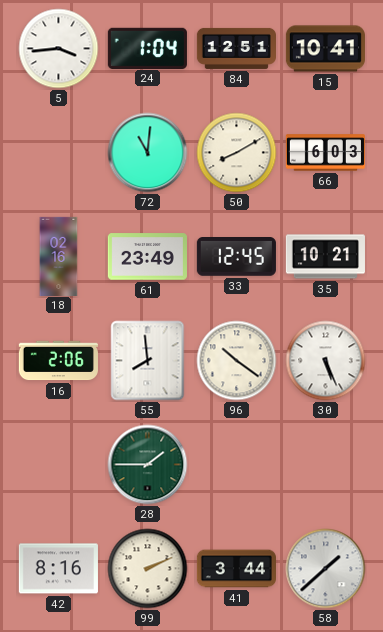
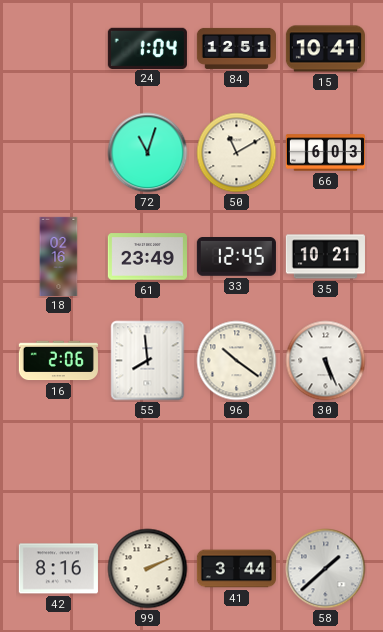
5: 3:44 -> none (59, 49)
72: 11:01 -> 11:03 (148, 153)
50: 8:10 -> 11:10 (237, 153)
28: 1:45 -> none (148, 465)
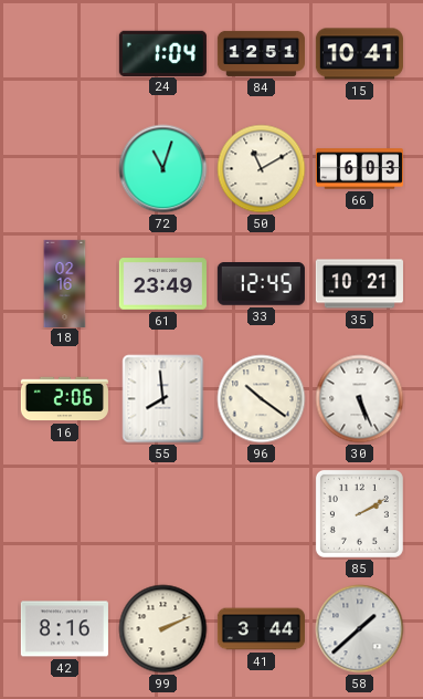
85: none -> 2:10 (359, 513)
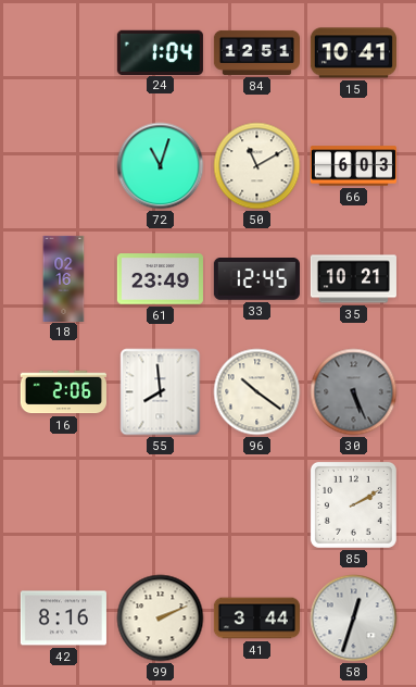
30 dial: white -> grey (354, 392)
58: 1:38 -> 12:33 (354, 619)
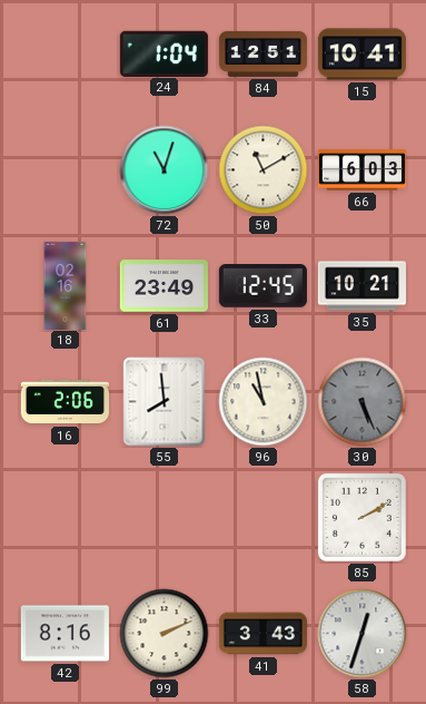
96: 10:21 -> 10:58 (264, 402)
41: 3:44 -> 3:43 (262, 634)
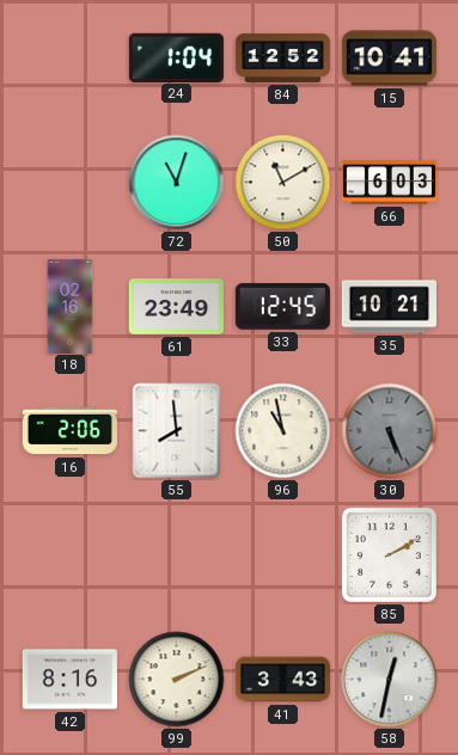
84: 12:51 -> 12:52 (282, 57)
58: 12:33 -> 12:32 (390, 680)
